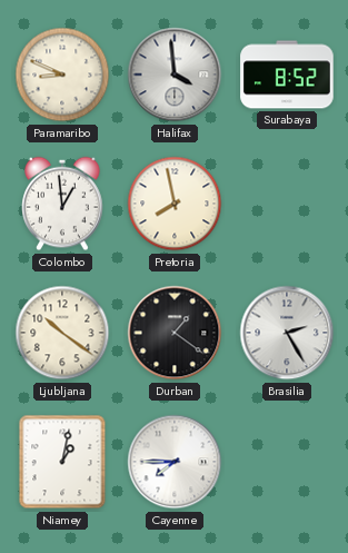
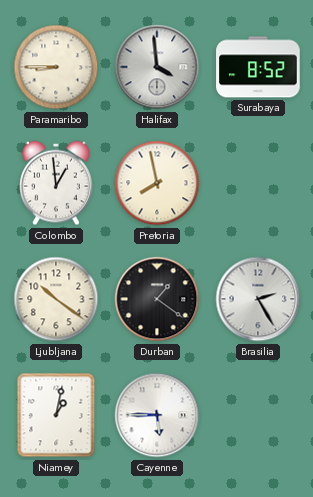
Paramaribo: 8:49 -> 8:45 (56, 67)
Cayenne: 7:45 -> 5:45 (157, 415)
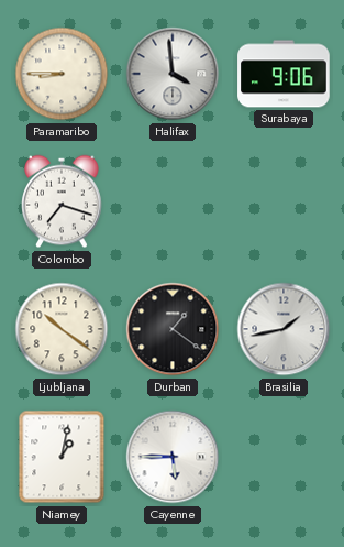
Surabaya: 8:52 -> 9:06 (284, 74)
Colombo: 12:59 -> 7:18 (62, 201)
Pretoria: 7:58 -> none (157, 183)
Brasilia: 2:25 -> 1:43 (284, 329)
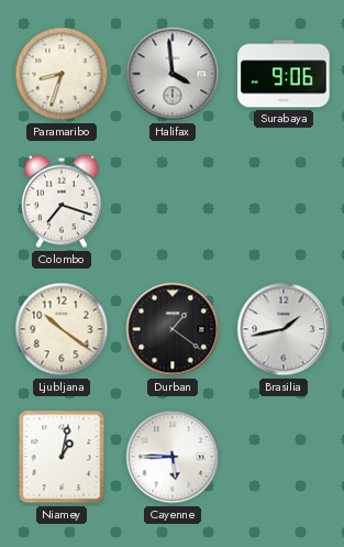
Paramaribo: 8:45 -> 8:33 (62, 74)
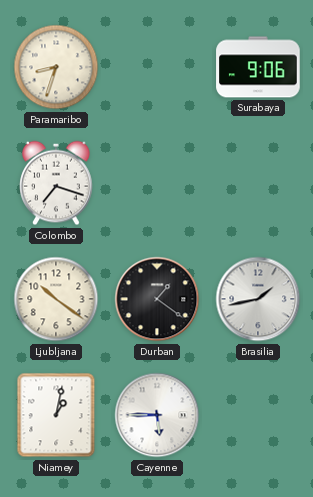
Halifax: 3:59 -> none (173, 74)
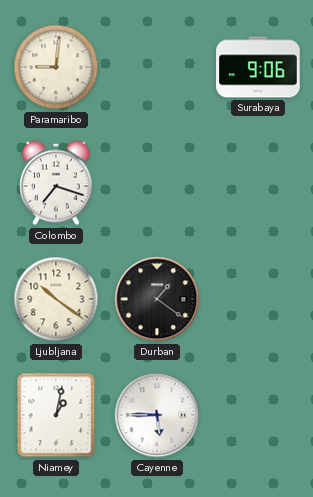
Paramaribo: 8:33 -> 9:01 (56, 67)
Brasilia: 1:43 -> none (258, 299)
